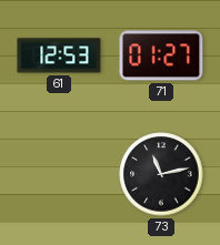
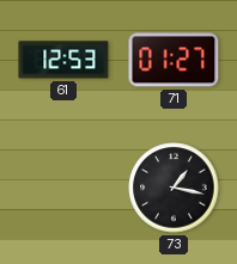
73: 11:13 -> 1:17 (174, 188)
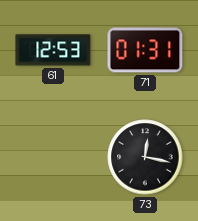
71: 01:27 -> 01:31 (145, 50)
73: 1:17 -> 12:17 (145, 157)
